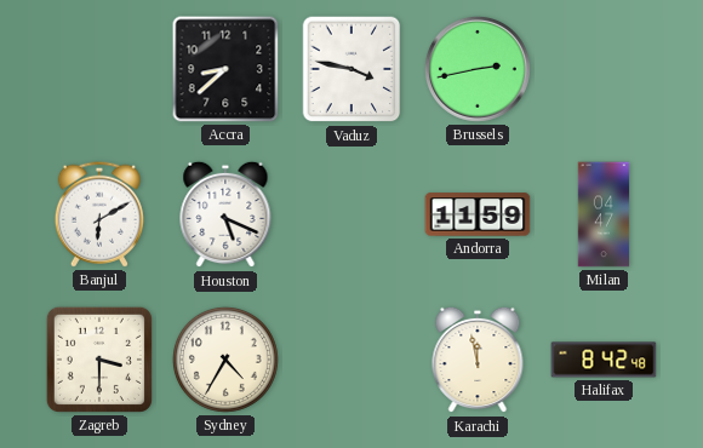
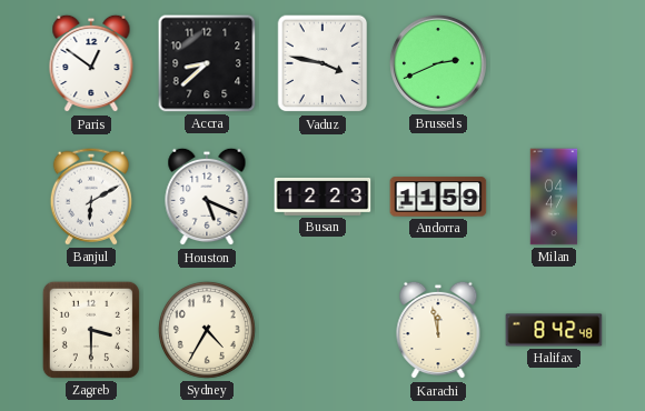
Paris: none -> 12:51 (91, 63)
Brussels: 2:43 -> 2:41 (438, 63)
Busan: none -> 12:23 (322, 198)
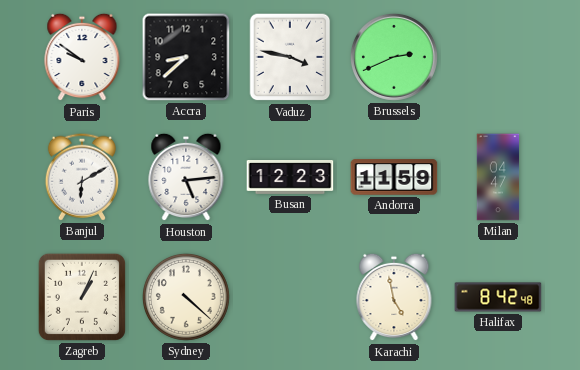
Paris: 12:51 -> 9:51 (82, 57)
Houston: 5:19 -> 5:14 (186, 177)
Zagreb: 3:30 -> 1:04 (82, 297)
Sydney: 4:35 -> 4:22 (186, 297)
Karachi: 11:58 -> 4:58 (394, 297)
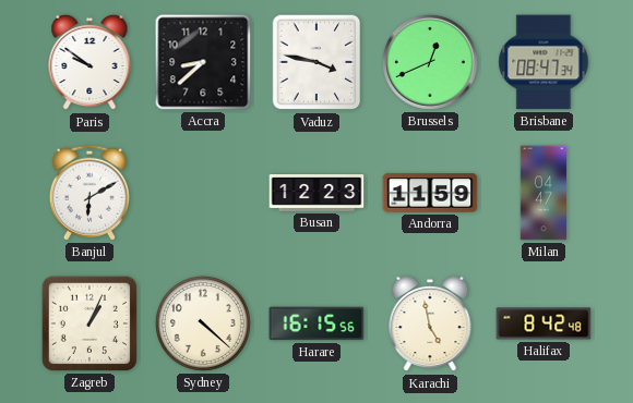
Brussels: 2:41 -> 12:41 (430, 62)
Brisbane: none -> 08:47 (544, 62)
Houston: 5:14 -> none (186, 177)
Harare: none -> 16:15 (316, 323)
